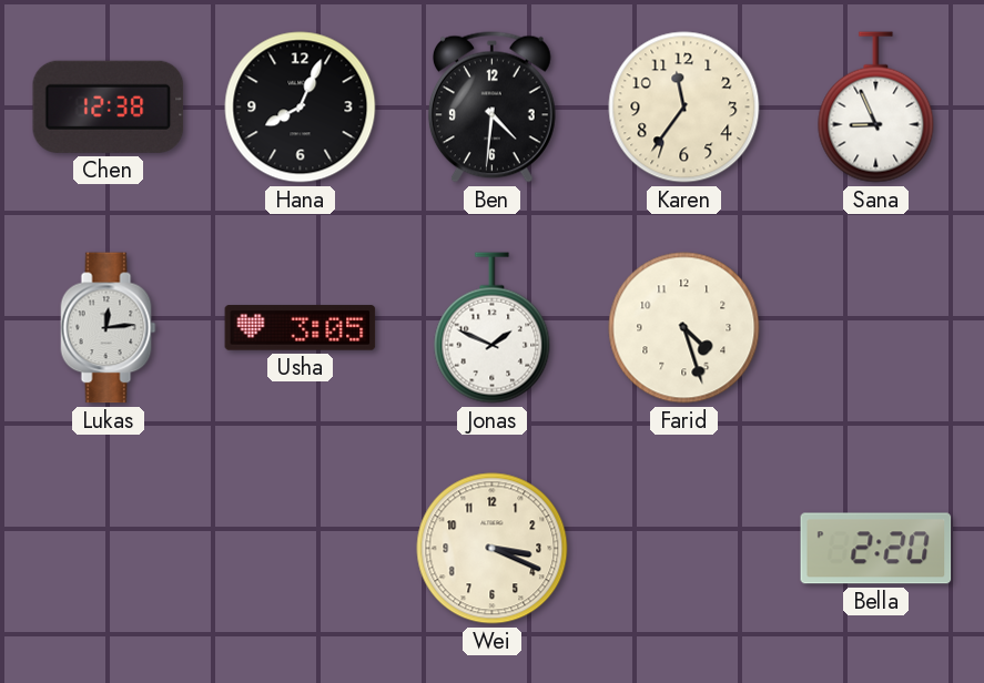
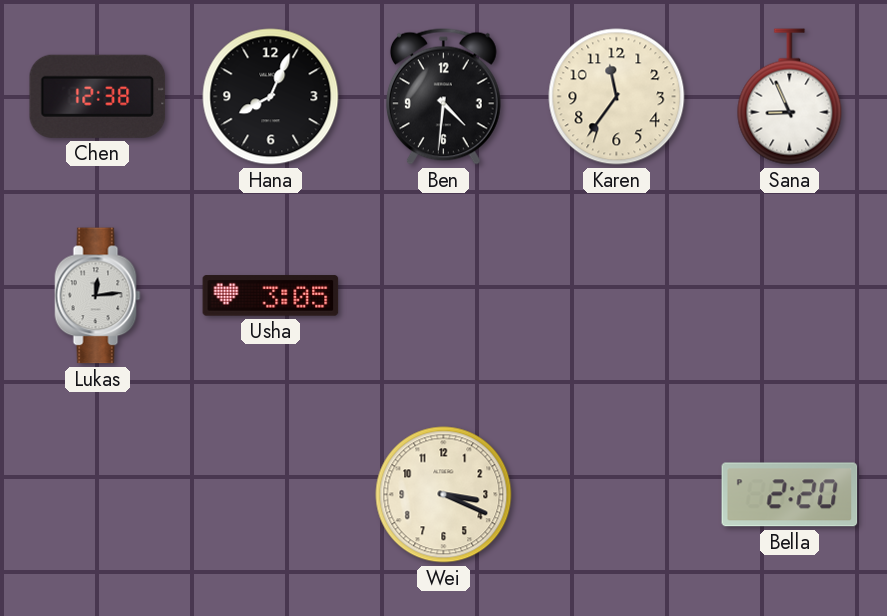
Jonas: 1:49 -> none (493, 328)
Farid: 4:27 -> none (684, 328)
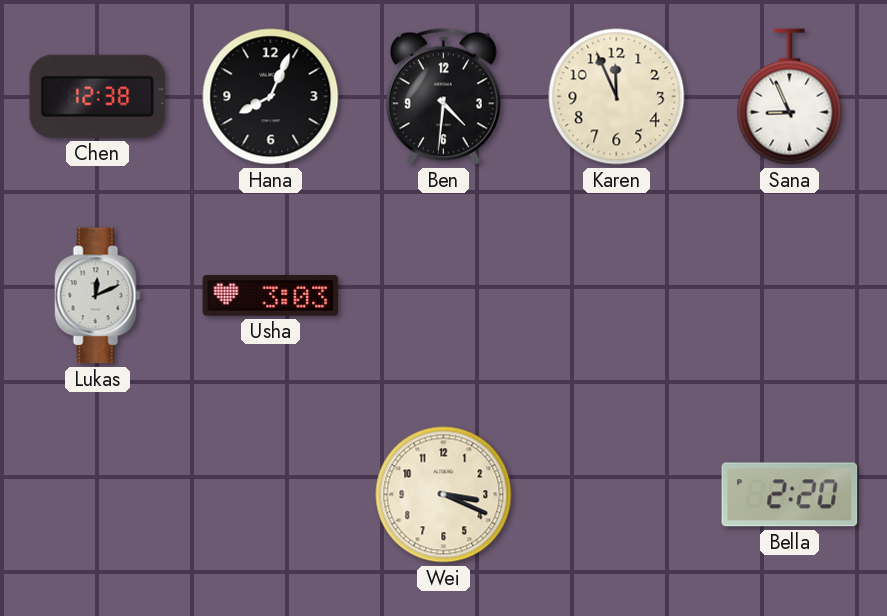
Karen: 11:36 -> 11:56 (617, 97)
Lukas: 12:14 -> 12:11 (98, 296)
Usha: 3:05 -> 3:03 (271, 296)
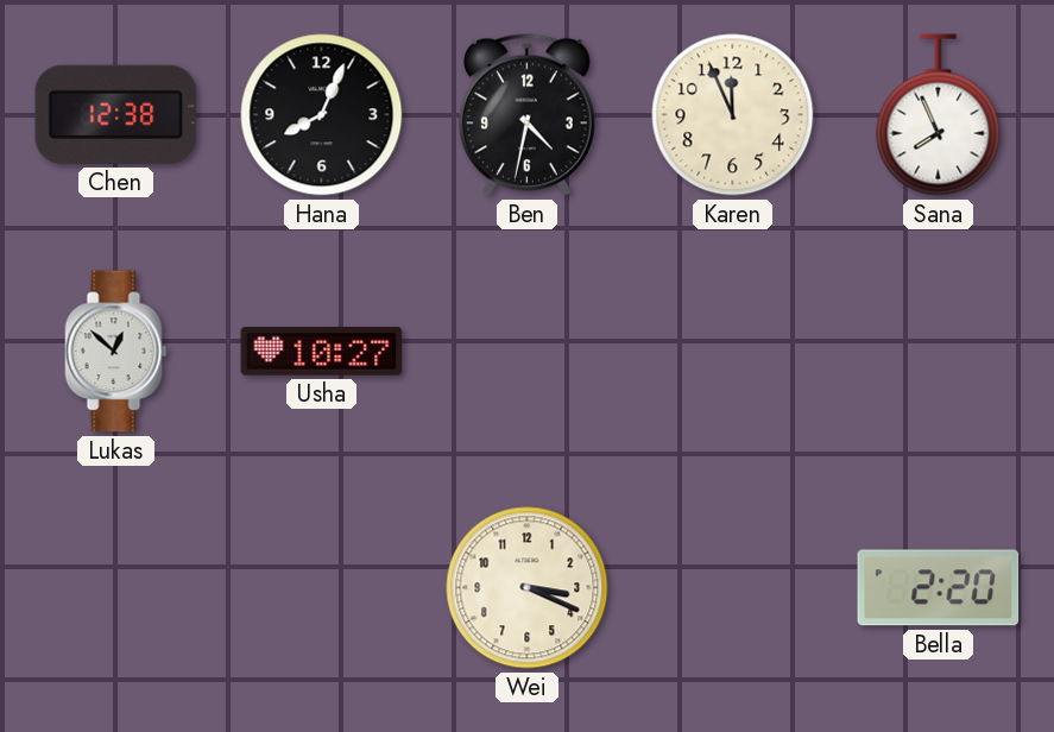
Ben: 4:31 -> 4:32 (526, 114)
Sana: 8:56 -> 7:56 (939, 115)
Lukas: 12:11 -> 12:52 (116, 352)
Usha: 3:03 -> 10:27 (322, 352)
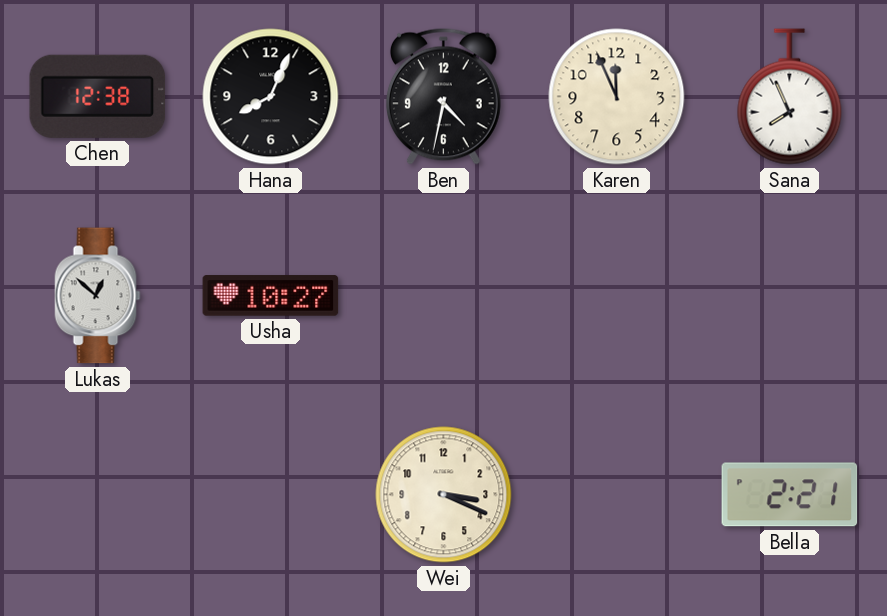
Bella: 2:20 -> 2:21 (790, 495)
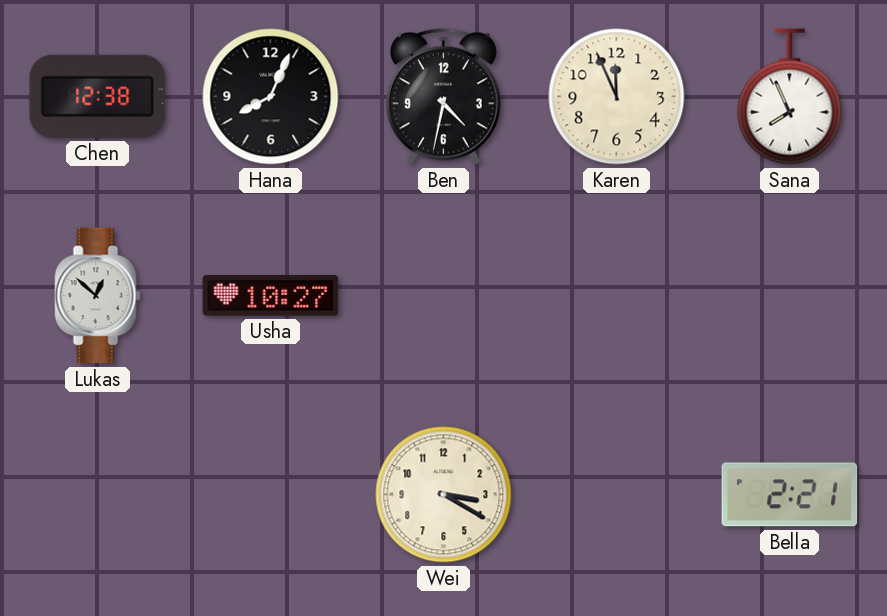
Wei: 3:19 -> 3:20 (444, 495)
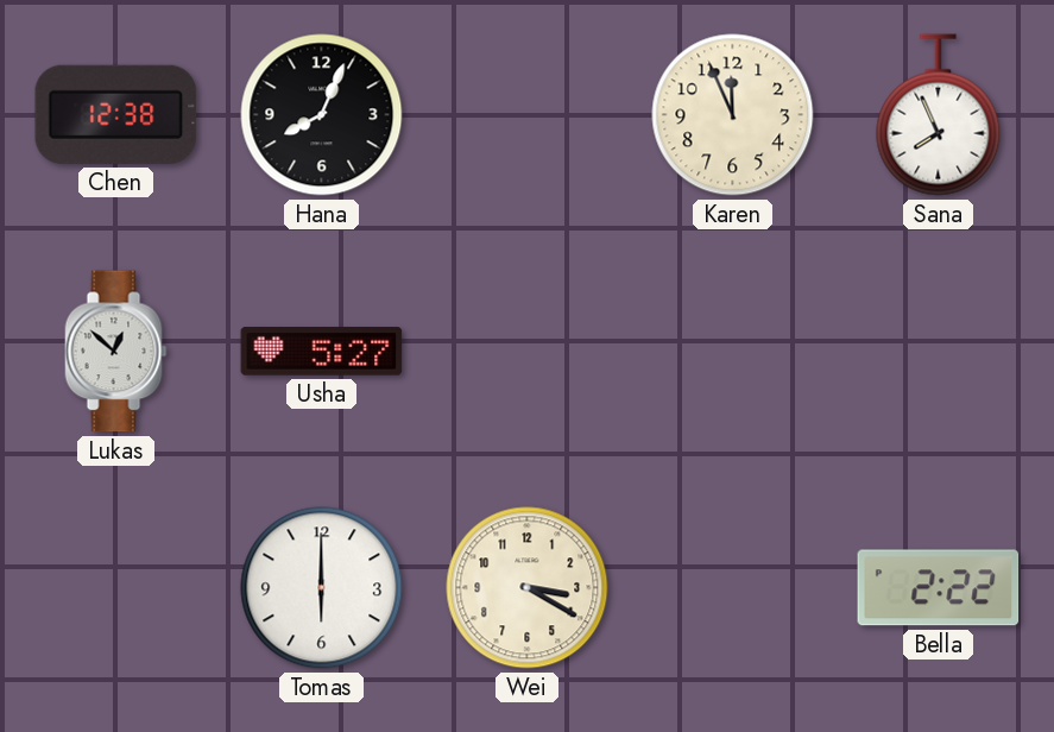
Ben: 4:32 -> none (443, 96)
Usha: 10:27 -> 5:27 (322, 352)
Tomas: none -> 6:00 (322, 588)
Bella: 2:21 -> 2:22 (939, 588)
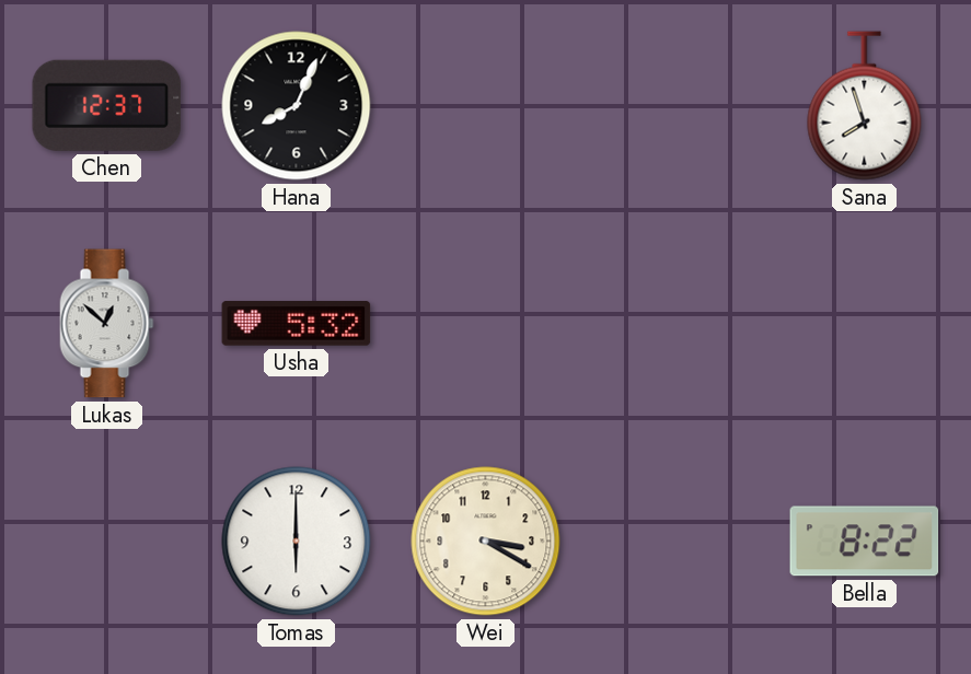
Chen: 12:38 -> 12:37 (107, 105)
Karen: 11:56 -> none (733, 115)
Sana: 7:56 -> 7:57 (865, 106)
Usha: 5:27 -> 5:32 (297, 324)
Bella: 2:22 -> 8:22 (865, 542)
